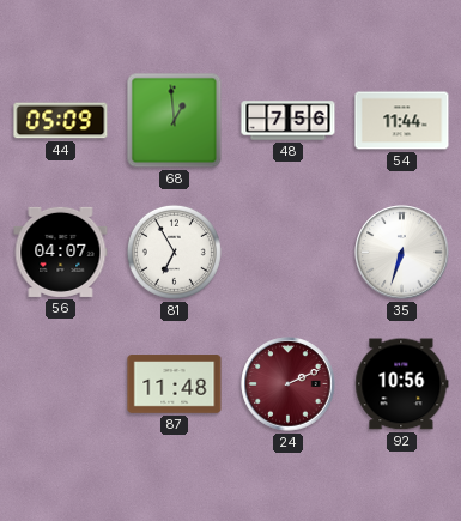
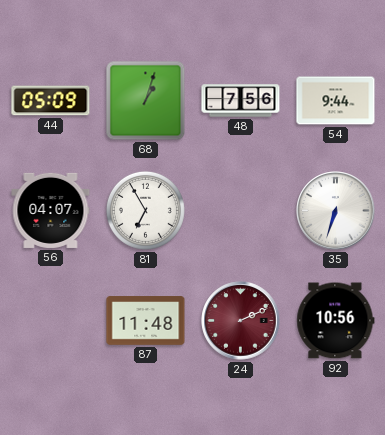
68: 12:59 -> 1:03 (146, 101)
54: 11:44 -> 9:44 (336, 101)
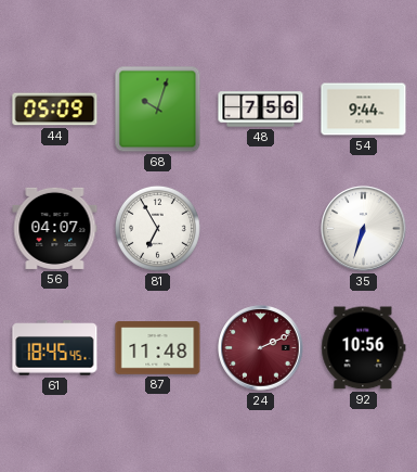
68: 1:03 -> 10:03 (158, 110)
61: none -> 18:45 (55, 348)
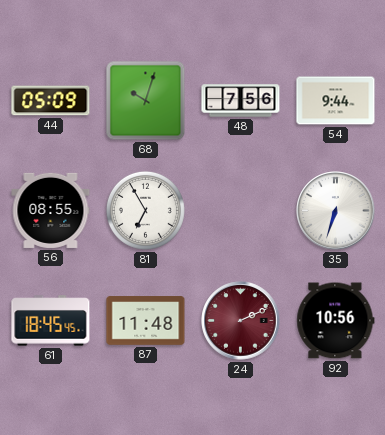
56: 04:07 -> 08:55 (51, 210)
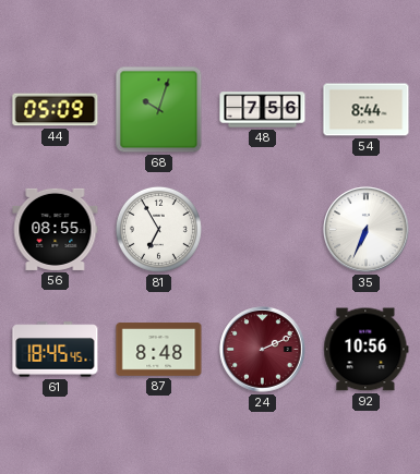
54: 9:44 -> 8:44 (367, 110)
35: 6:33 -> 6:34 (367, 230)
87: 11:48 -> 8:48 (159, 350)
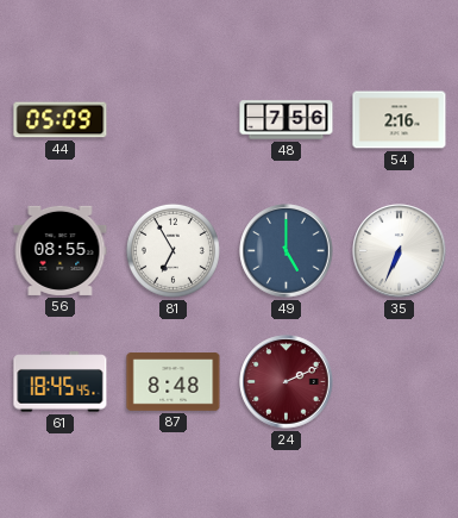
68: 10:03 -> none (159, 110)
54: 8:44 -> 2:16 (400, 120)
49: none -> 5:00 (287, 251)
92: 10:56 -> none (367, 350)
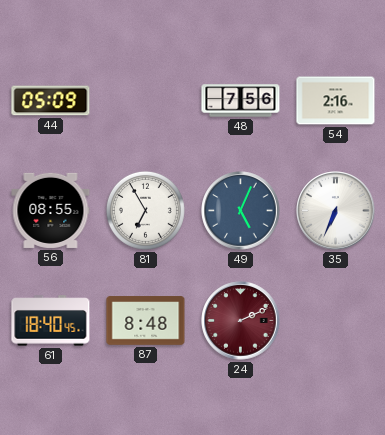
49: 5:00 -> 5:04 (241, 211)
61: 18:45 -> 18:40 (51, 321)
